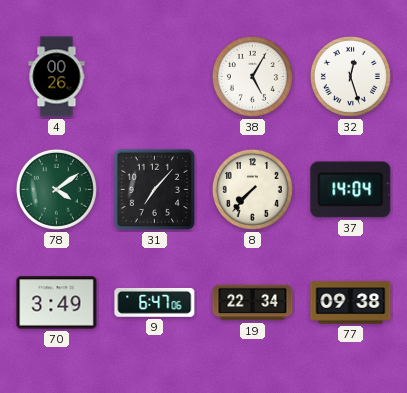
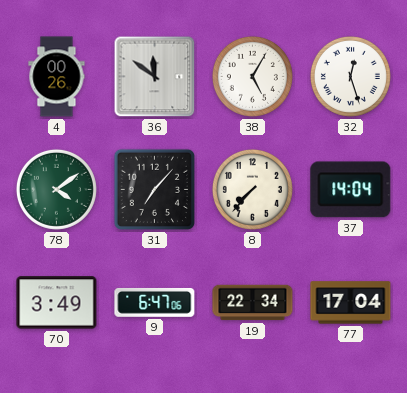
36: none -> 11:51 (155, 77)
77: 09:38 -> 17:04 (351, 303)
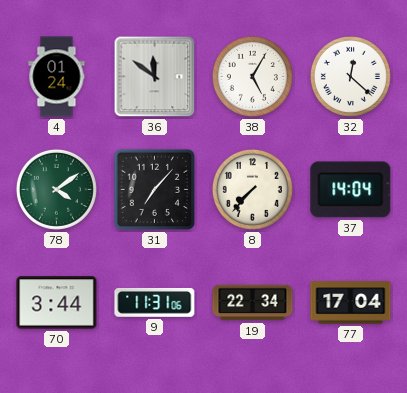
4: 00:26 -> 01:24 (57, 77)
32: 12:27 -> 12:22 (350, 76)
70: 3:49 -> 3:44 (57, 303)
9: 6:47 -> 11:31 (155, 302)
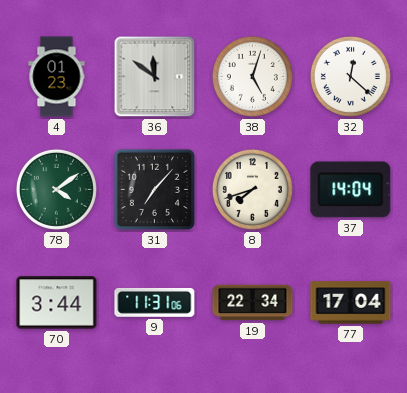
4: 01:24 -> 01:23 (57, 77)
38: 5:05 -> 5:03 (252, 76)
8: 7:37 -> 7:42 (252, 189)
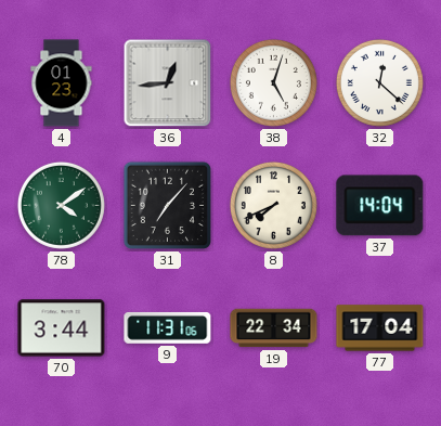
36: 11:51 -> 12:44 (168, 83)
8: 7:42 -> 7:41 (273, 205)
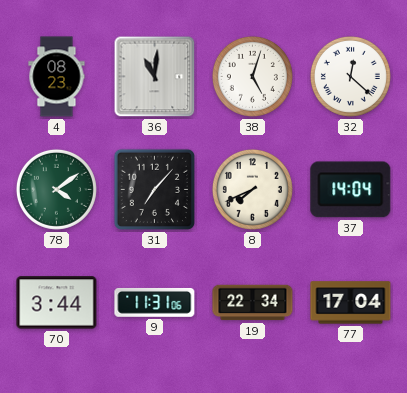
4: 01:23 -> 08:23 (57, 77)
36: 12:44 -> 11:01 (155, 77)
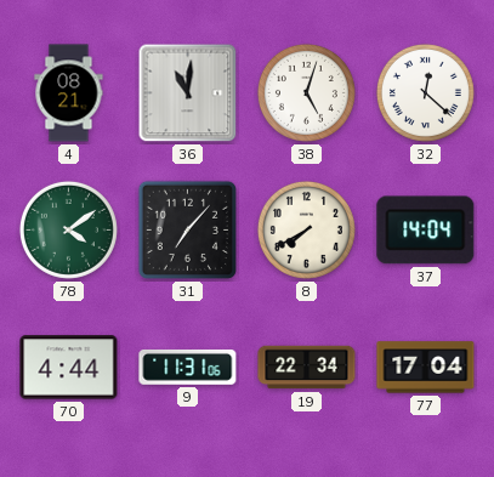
4: 08:23 -> 08:21 (69, 93)
8: 7:41 -> 7:40 (306, 229)
70: 3:44 -> 4:44 (69, 368)
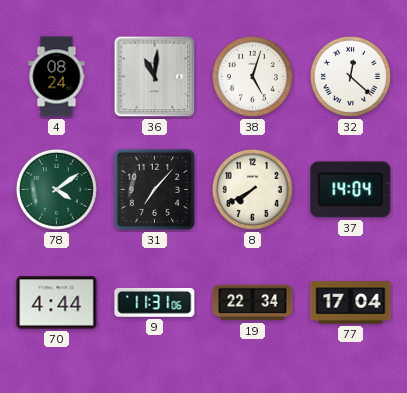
4: 08:21 -> 08:24 (57, 77)
